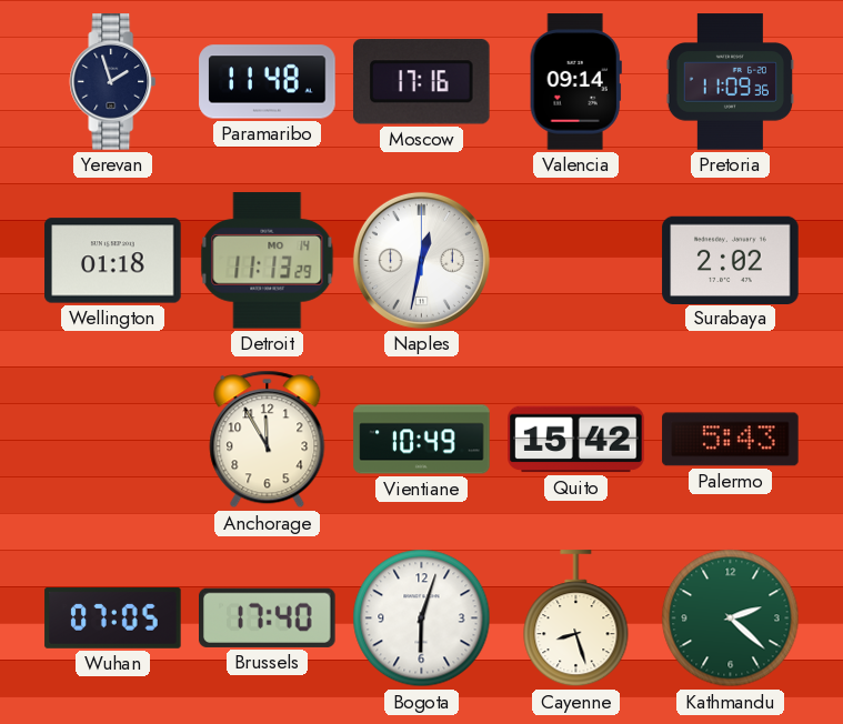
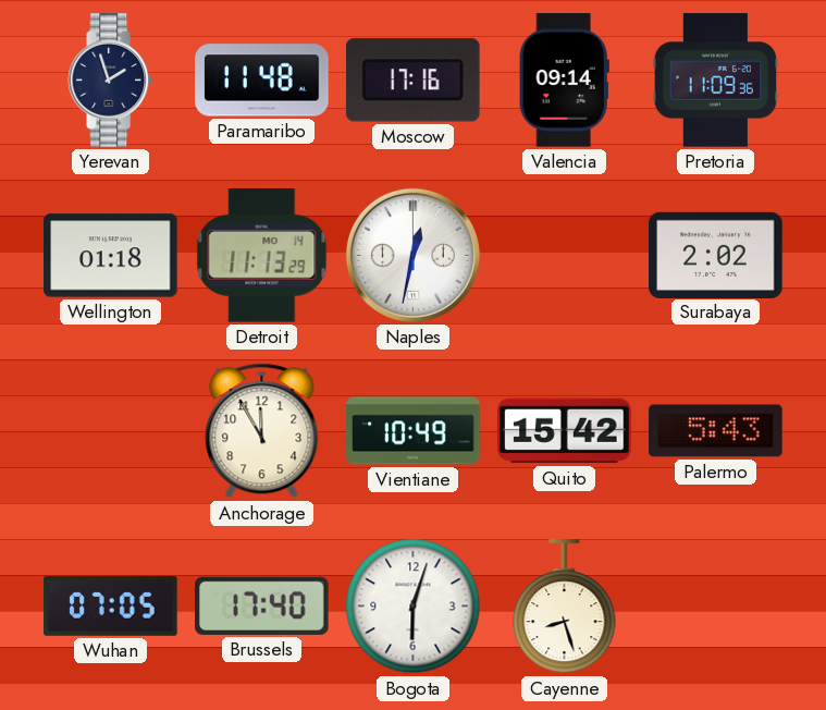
Kathmandu: 2:22 -> none (731, 619)
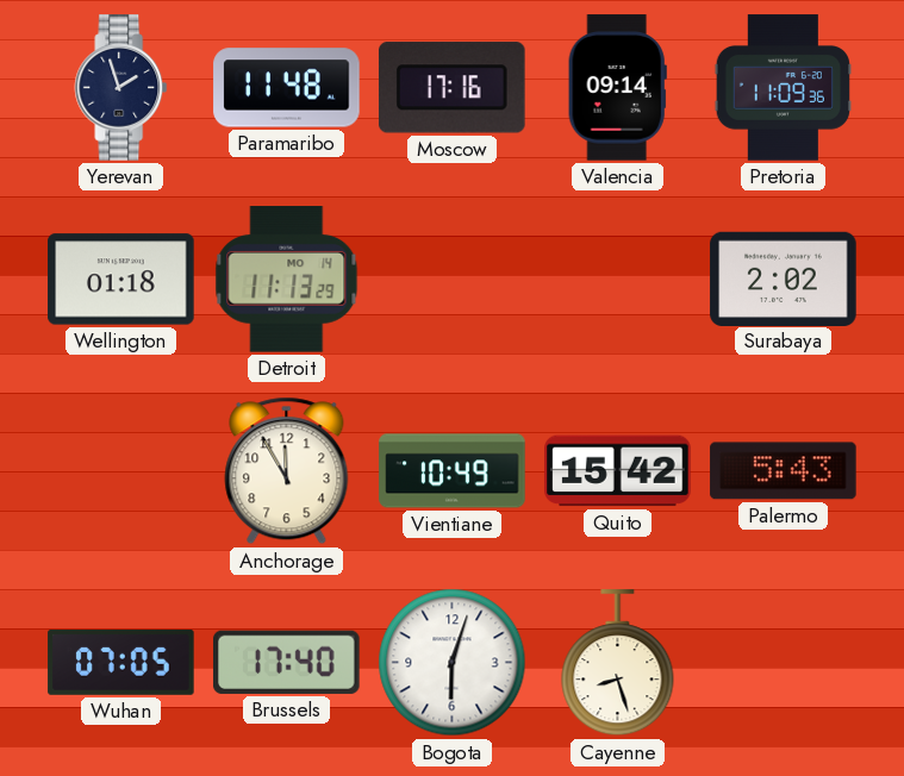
Naples: 12:32 -> none (412, 255)
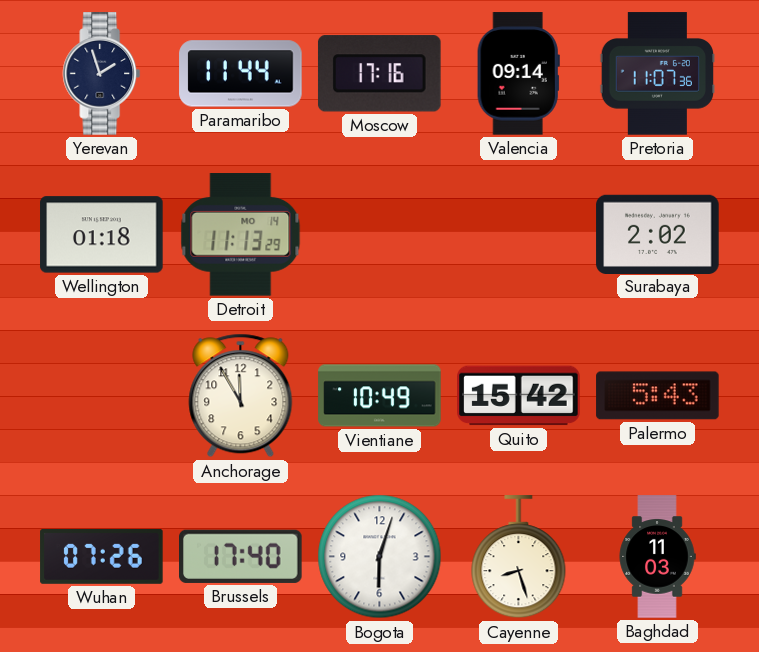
Paramaribo: 11:48 -> 11:44 (241, 74)
Pretoria: 11:09 -> 11:07 (657, 74)
Wuhan: 07:05 -> 07:26 (102, 556)
Baghdad: none -> 11:03 (657, 557)
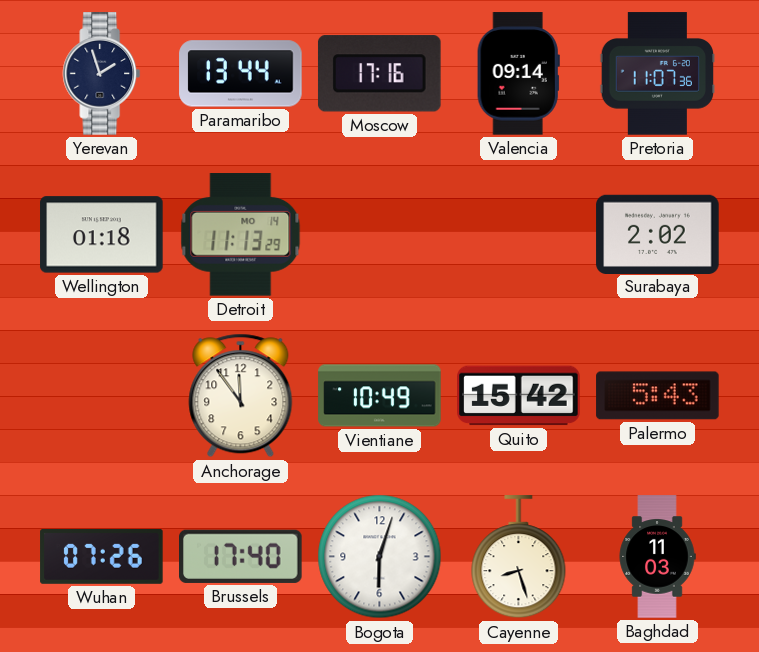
Paramaribo: 11:44 -> 13:44 (241, 74)
Anchorage: 11:55 -> 11:54 (241, 396)
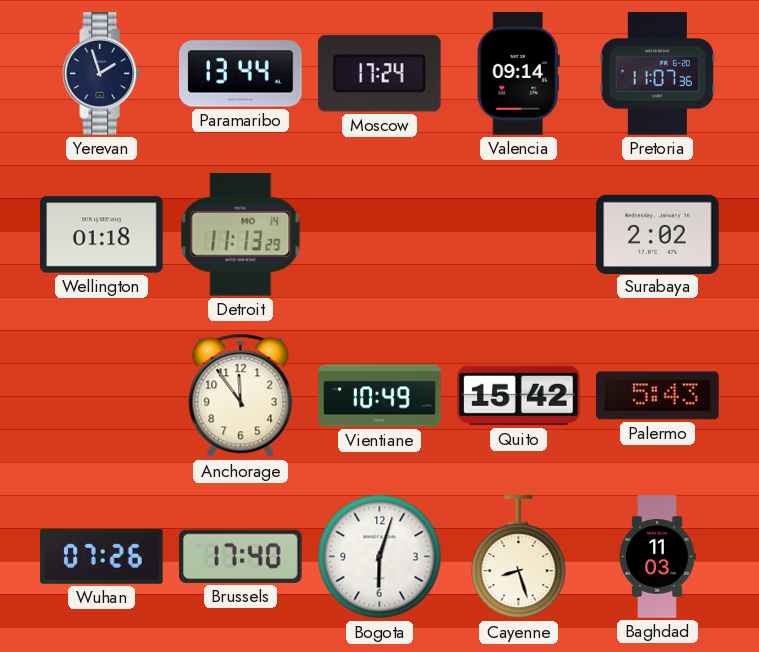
Moscow: 17:16 -> 17:24 (379, 74)
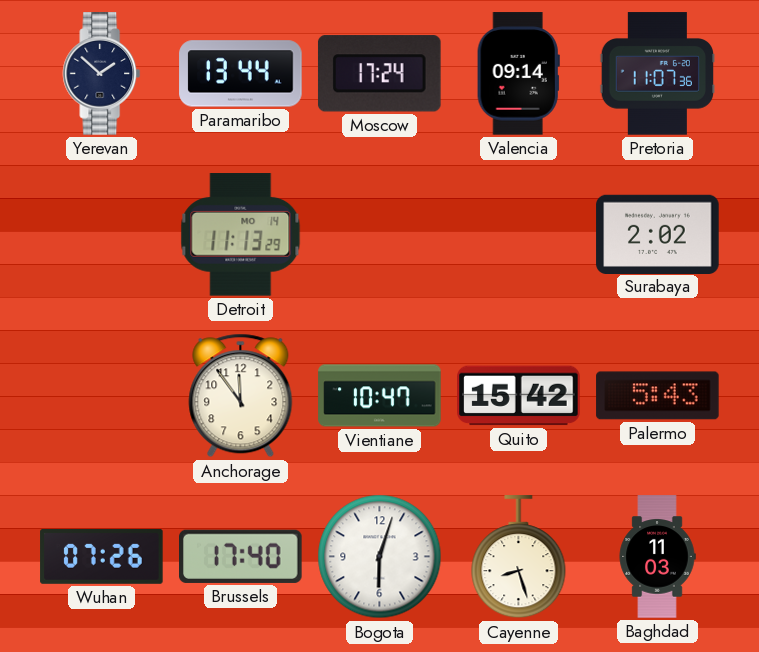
Yerevan: 1:57 -> 1:52 (102, 74)
Wellington: 01:18 -> none (102, 235)
Vientiane: 10:49 -> 10:47 (380, 396)
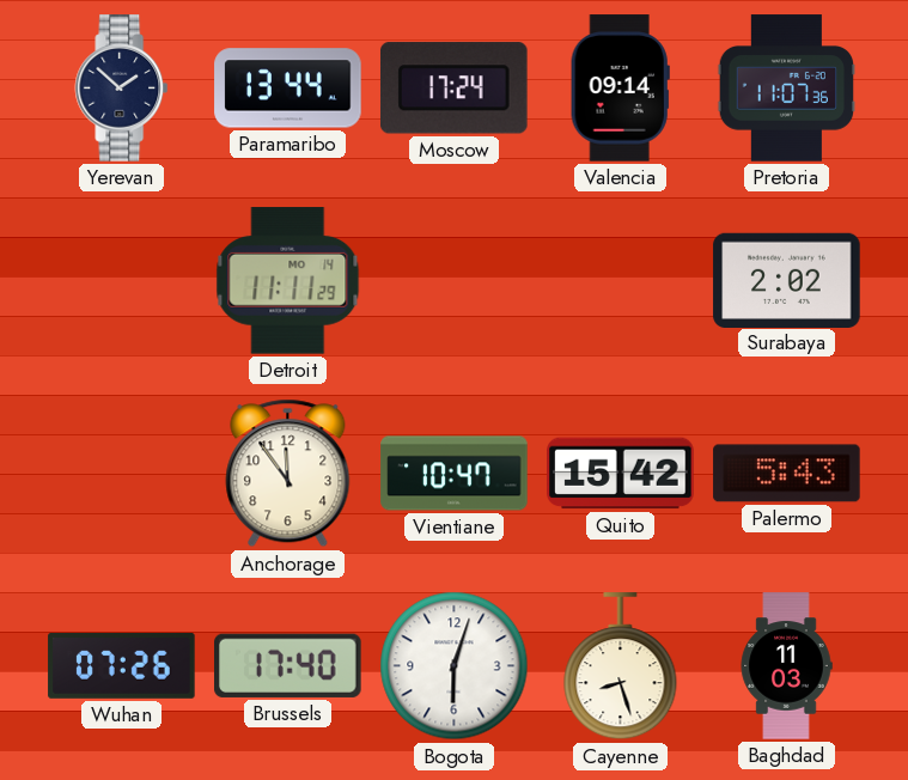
Detroit: 11:13 -> 11:11 (288, 281)
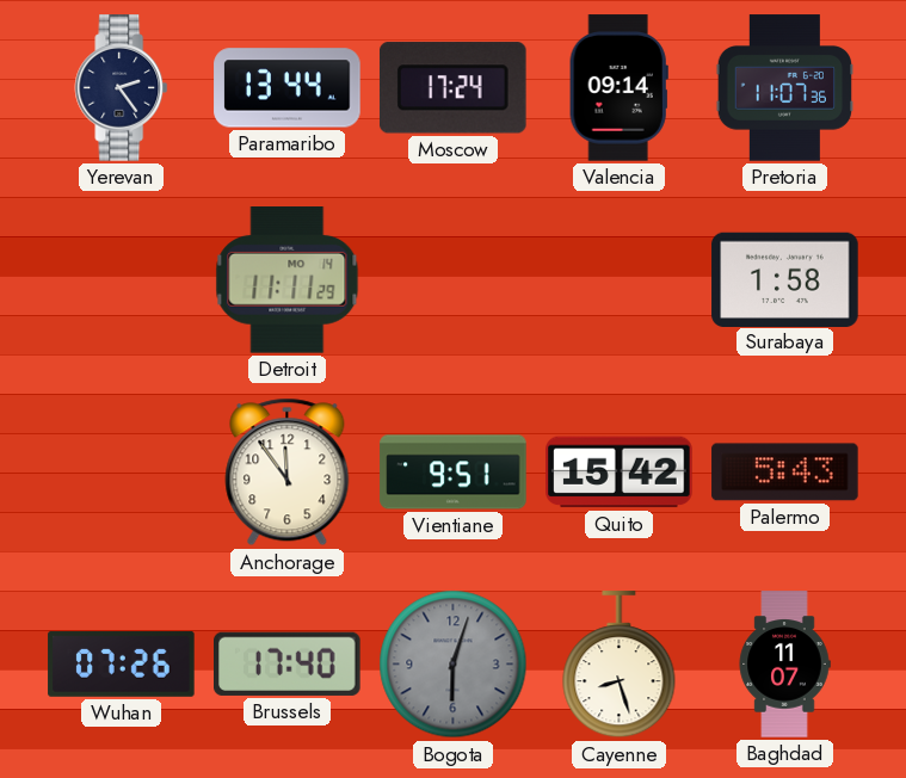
Yerevan: 1:52 -> 2:24 (122, 88)
Surabaya: 2:02 -> 1:58 (785, 279)
Vientiane: 10:47 -> 9:51 (454, 473)
Bogota dial: white -> grey (454, 665)
Baghdad: 11:03 -> 11:07 (784, 665)
